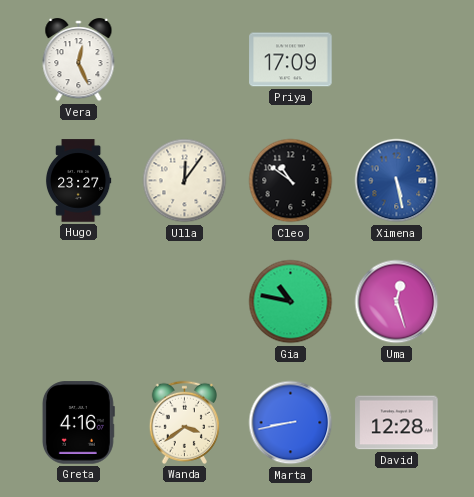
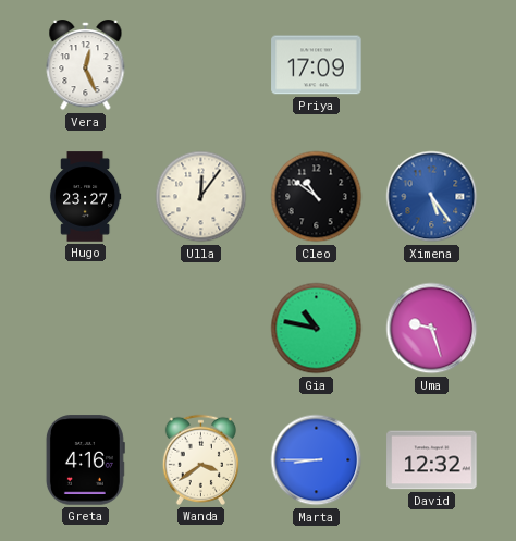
Ximena: 5:28 -> 5:24 (432, 197)
Uma: 12:27 -> 9:27 (432, 329)
Marta: 8:43 -> 8:45 (317, 460)
David: 12:28 -> 12:32 (432, 460)
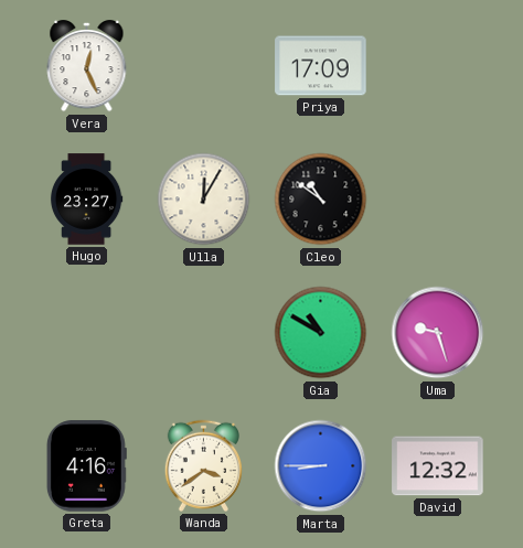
Ulla: 12:06 -> 12:05 (204, 200)
Ximena: 5:24 -> none (432, 197)
Gia: 10:47 -> 10:50 (321, 333)
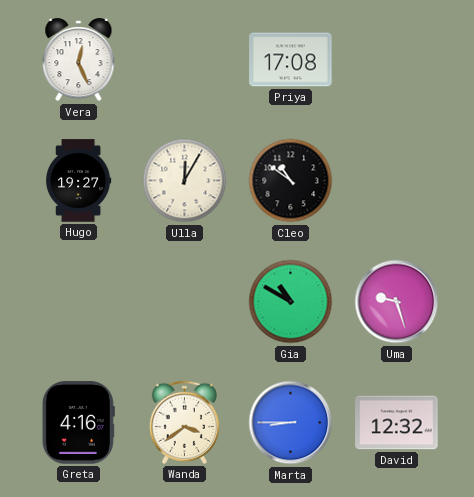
Priya: 17:09 -> 17:08 (291, 60)
Hugo: 23:27 -> 19:27 (78, 181)
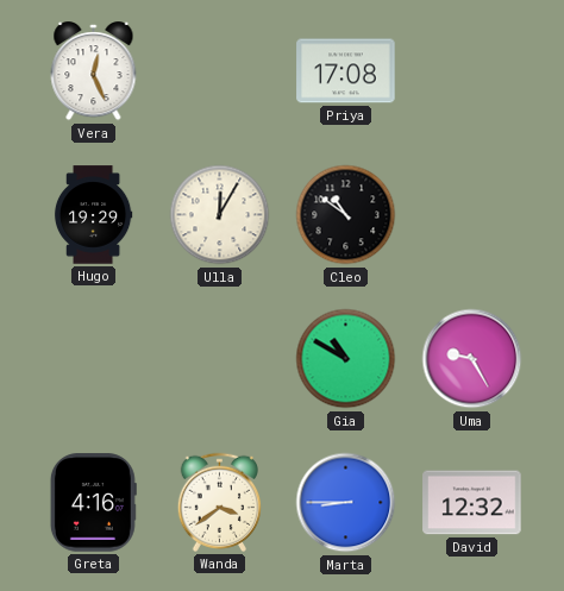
Hugo: 19:27 -> 19:29 (93, 215)
Uma: 9:27 -> 9:25 (472, 359)
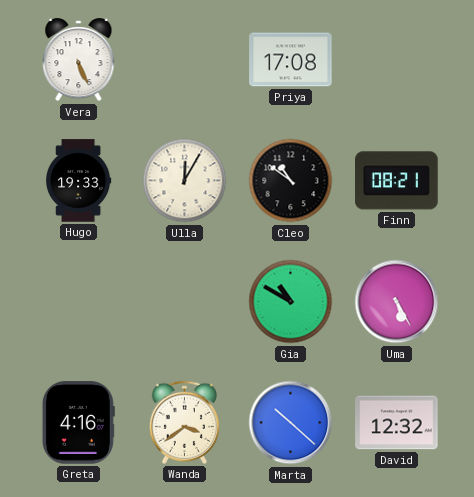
Vera: 12:26 -> 5:26 (79, 60)
Hugo: 19:29 -> 19:33 (78, 181)
Finn: none -> 08:21 (397, 181)
Uma: 9:25 -> 5:25 (397, 302)
Marta: 8:45 -> 10:22 (291, 423)
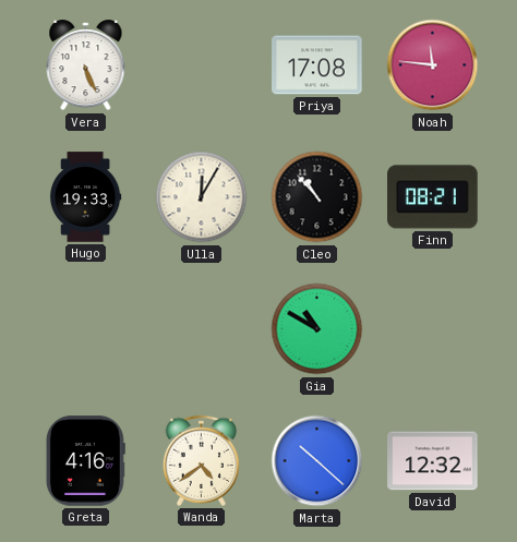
Noah: none -> 11:46 (433, 65)
Cleo: 10:51 -> 10:53 (317, 197)
Uma: 5:25 -> none (397, 302)
Wanda: 3:39 -> 4:39 (201, 460)
